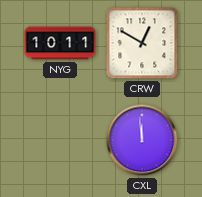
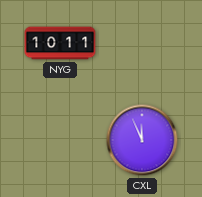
CRW: 12:50 -> none (142, 43)
CXL: 11:59 -> 11:56 (142, 140)
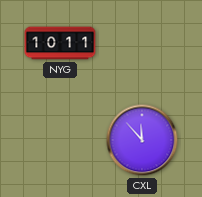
CXL: 11:56 -> 11:53 (142, 140)
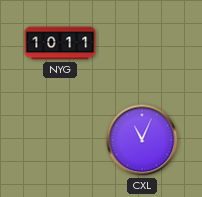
CXL: 11:53 -> 11:04 (142, 140)
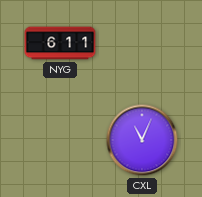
NYG: 10:11 -> 6:11 (60, 43)
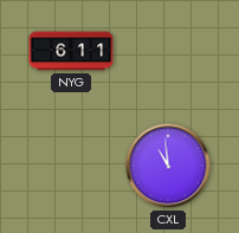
CXL: 11:04 -> 10:59 (168, 166)
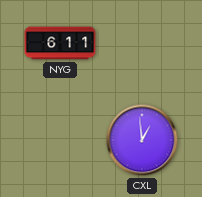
CXL: 10:59 -> 12:59 (142, 140)
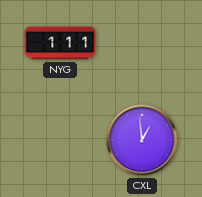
NYG: 6:11 -> 1:11 (60, 43)
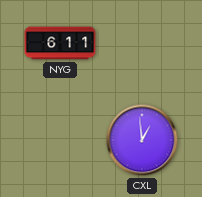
NYG: 1:11 -> 6:11 (60, 43)
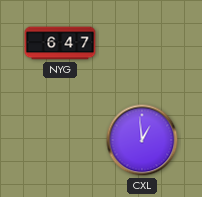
NYG: 6:11 -> 6:47 (60, 43)
